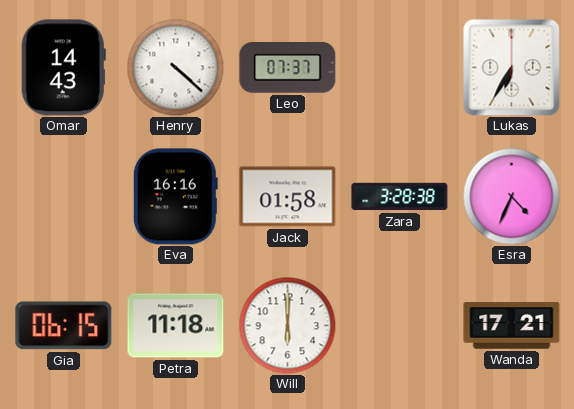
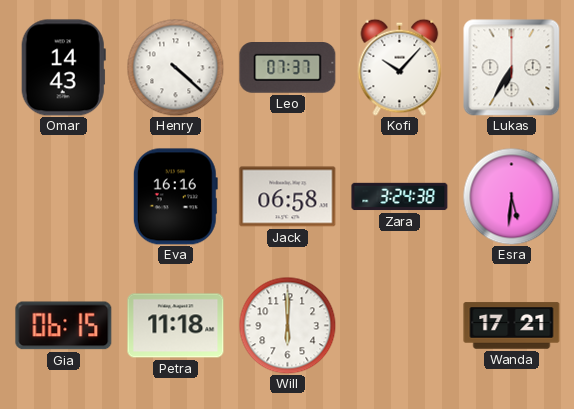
Kofi: none -> 10:07 (400, 67)
Jack: 01:58 -> 06:58 (288, 197)
Zara: 3:28 -> 3:24 (400, 197)
Esra: 4:34 -> 5:31 (511, 196)
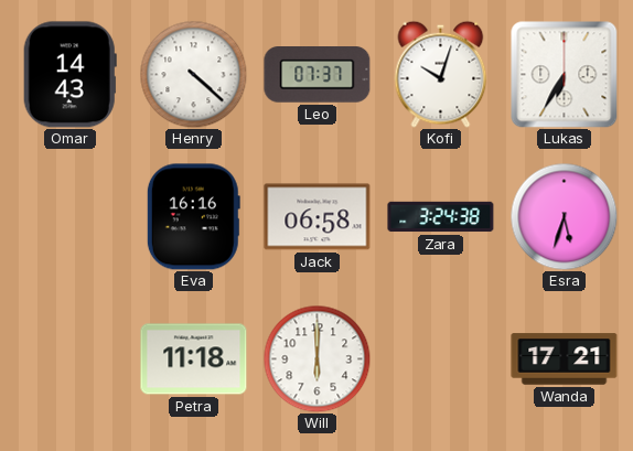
Kofi: 10:07 -> 10:03 (441, 74)
Esra: 5:31 -> 5:33 (564, 216)
Gia: 06:15 -> none (64, 326)
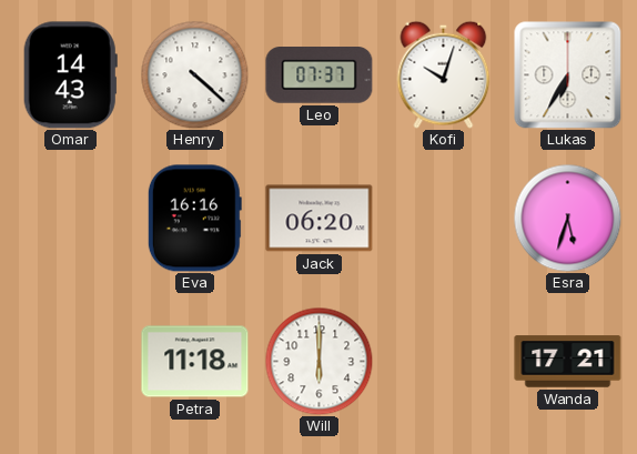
Jack: 06:58 -> 06:20 (320, 219)
Zara: 3:24 -> none (441, 217)
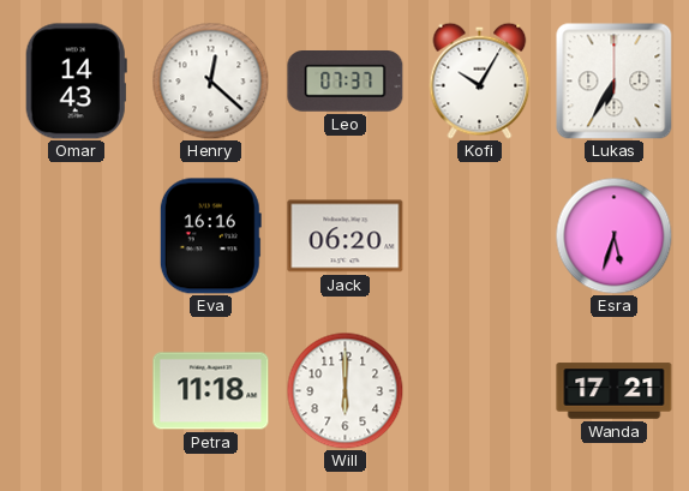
Henry: 4:22 -> 12:22 (210, 80)
Kofi: 10:03 -> 10:05 (480, 80)
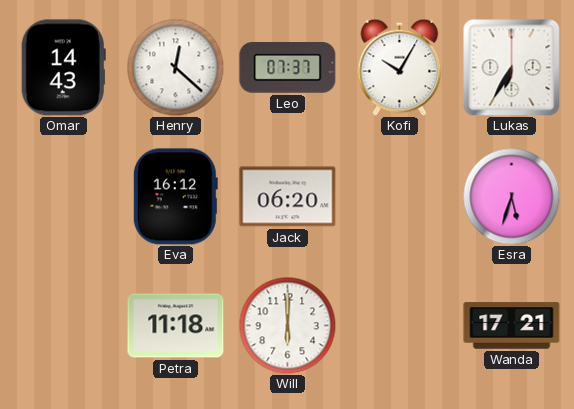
Eva: 16:16 -> 16:12 (175, 197)
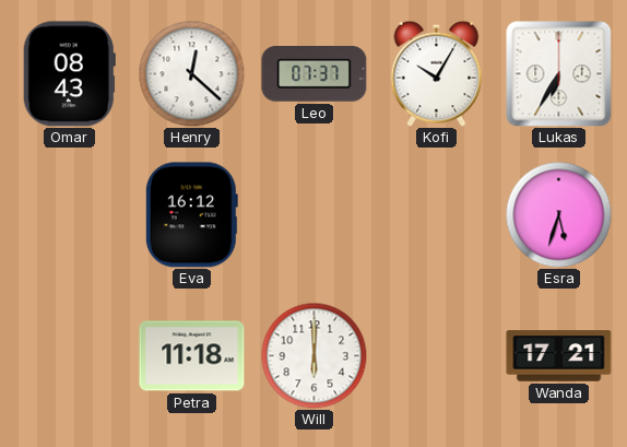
Omar: 14:43 -> 08:43 (69, 74)
Jack: 06:20 -> none (288, 197)
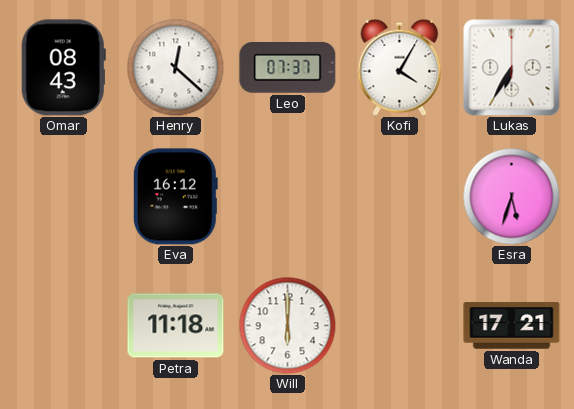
Kofi: 10:05 -> 4:05 (400, 67)
